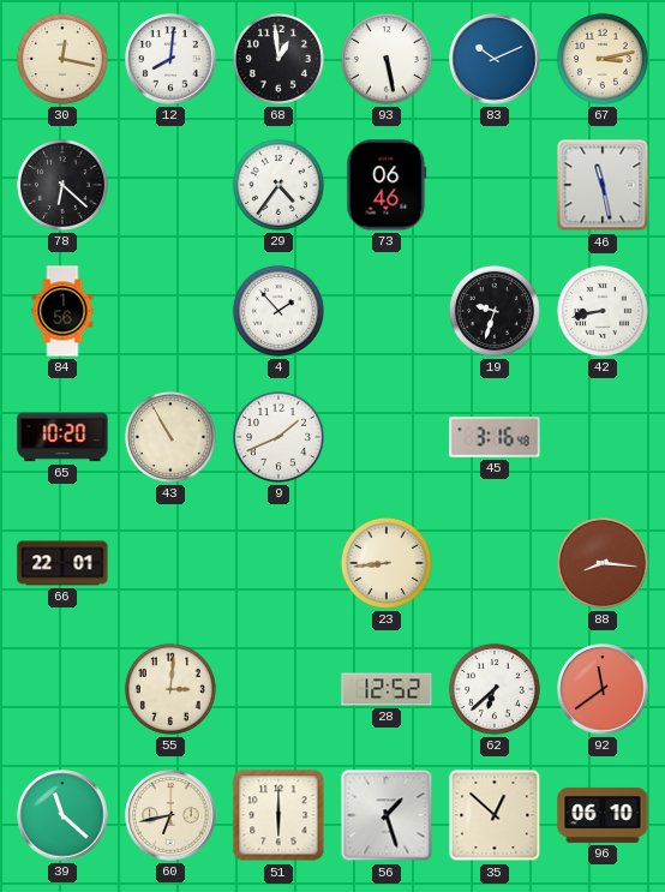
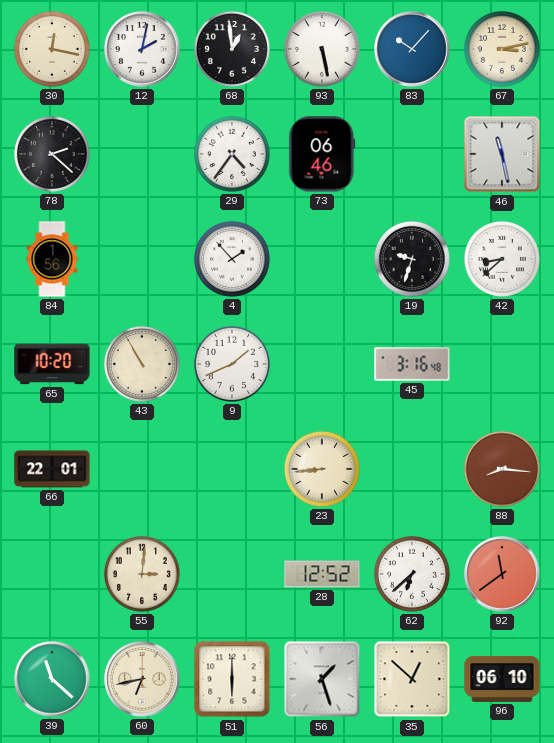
12: 8:01 -> 2:02 (142, 49)
83: 10:11 -> 10:07 (412, 49)
78: 6:22 -> 2:22 (52, 154)
42: 8:43 -> 8:38 (502, 259)
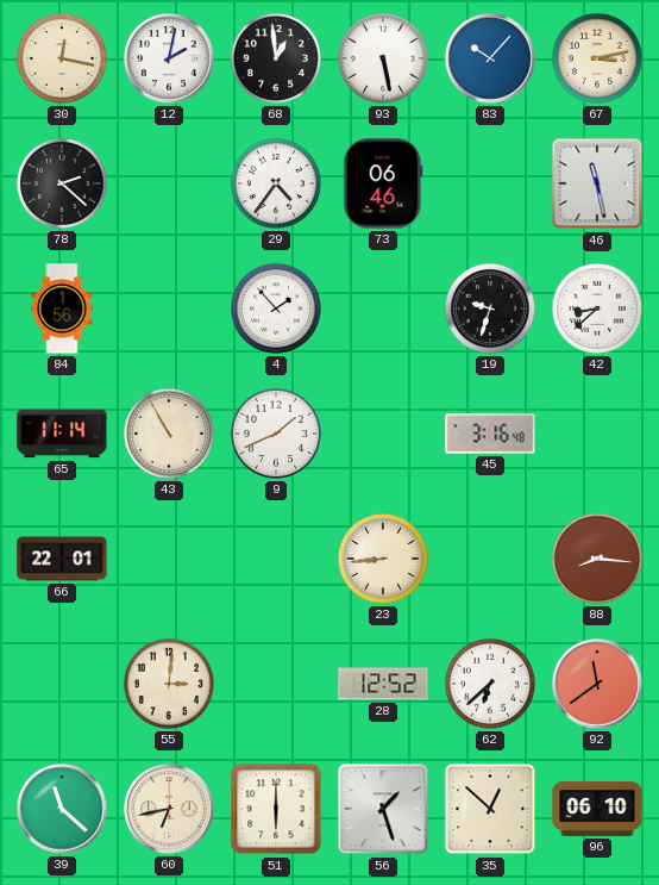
65: 10:20 -> 11:14 (62, 434)
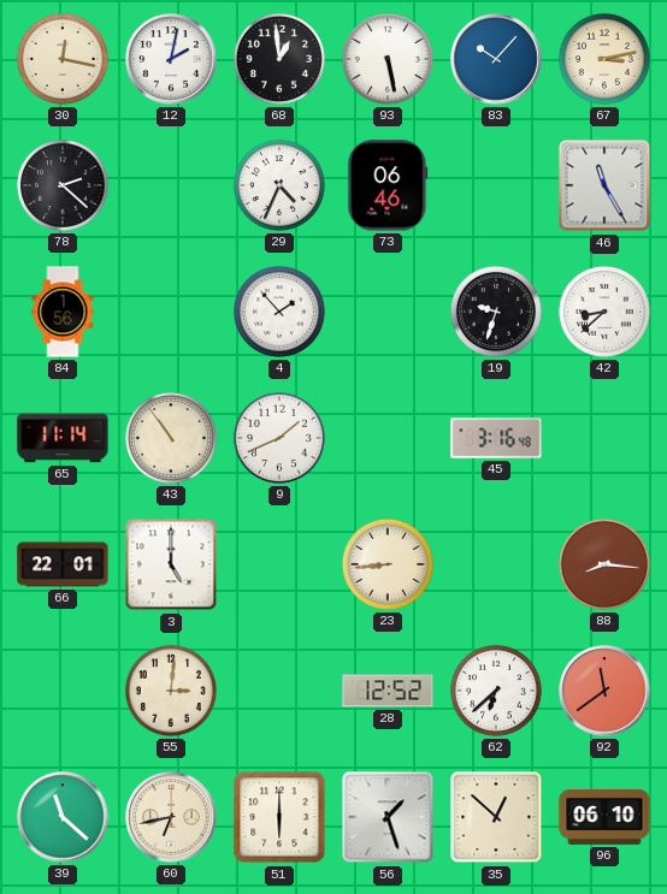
29: 4:36 -> 4:34 (279, 185)
46: 11:28 -> 11:25 (604, 185)
43: 10:55 -> 10:54 (171, 438)
3: none -> 5:00 (171, 564)
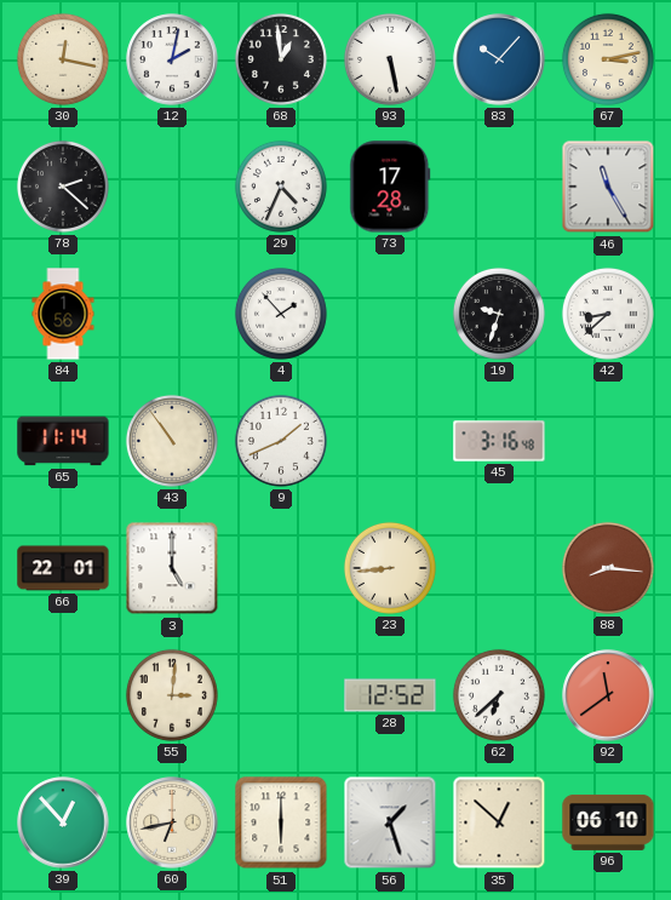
73: 06:46 -> 17:28 (390, 187)
39: 11:22 -> 12:53 (63, 822)
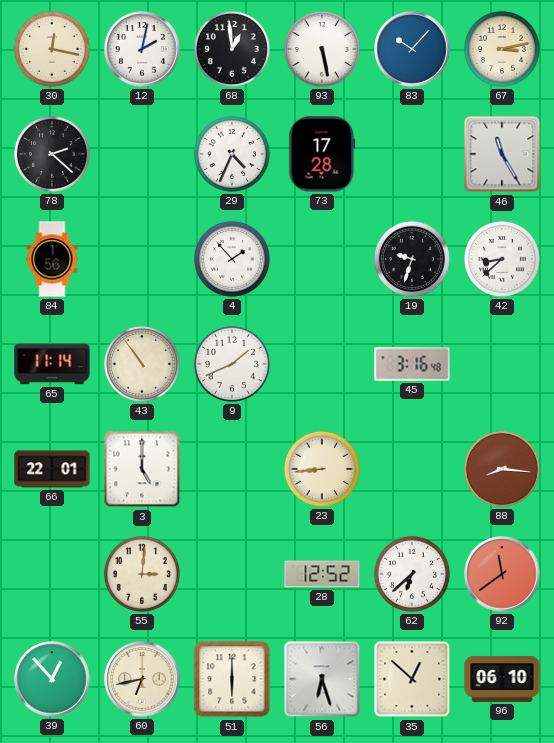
56: 1:27 -> 6:27 (322, 679)
